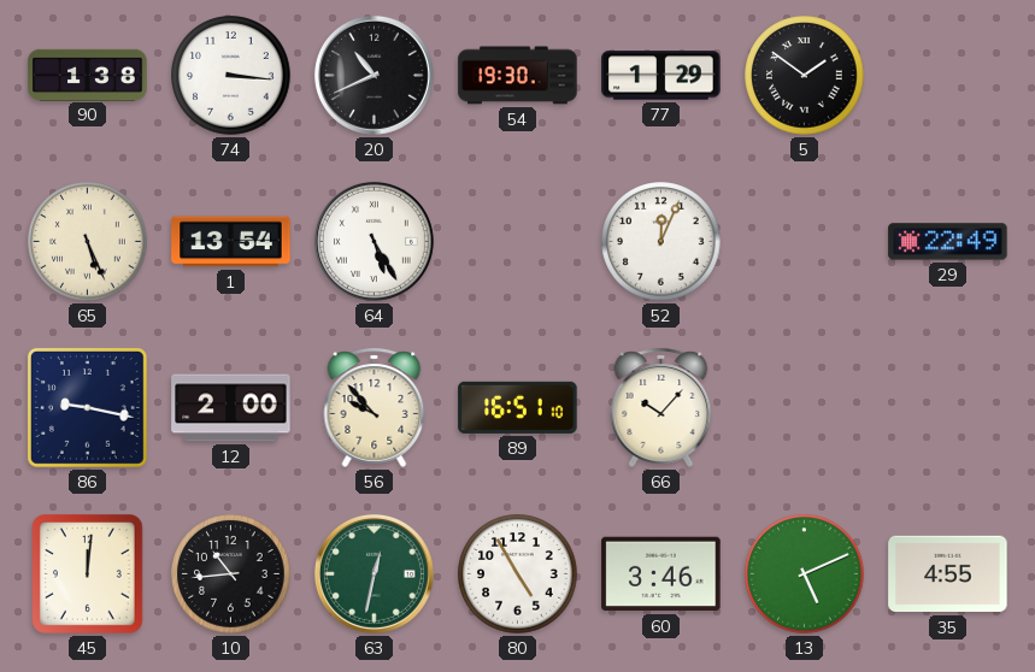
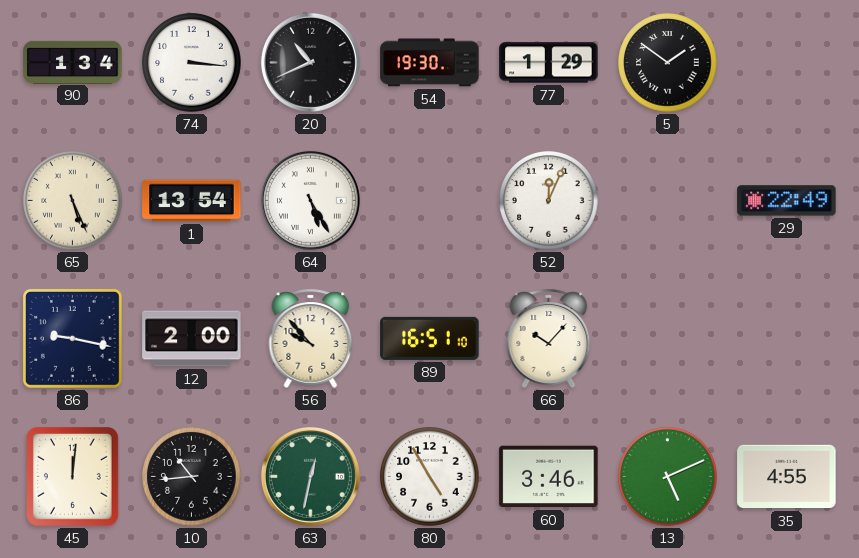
90: 1:38 -> 1:34 (73, 62)
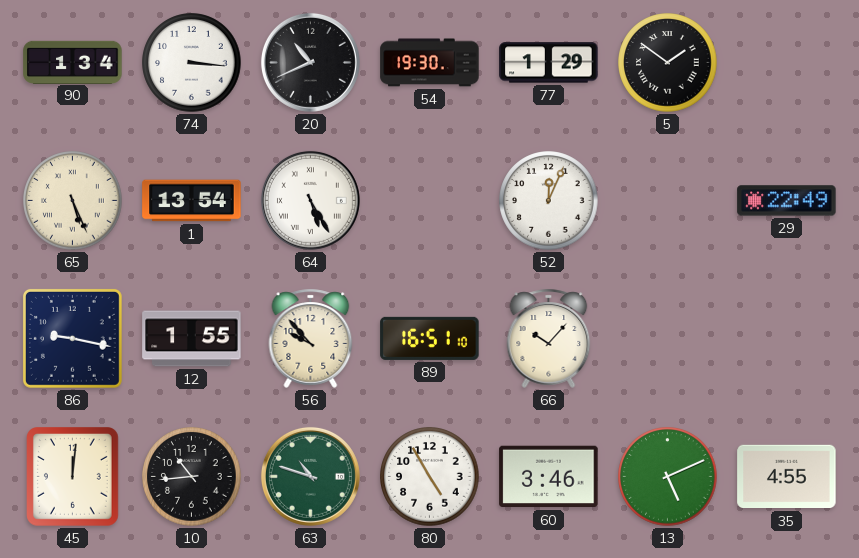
12: 2:00 -> 1:55 (192, 339)
63: 12:32 -> 10:48 (310, 476)
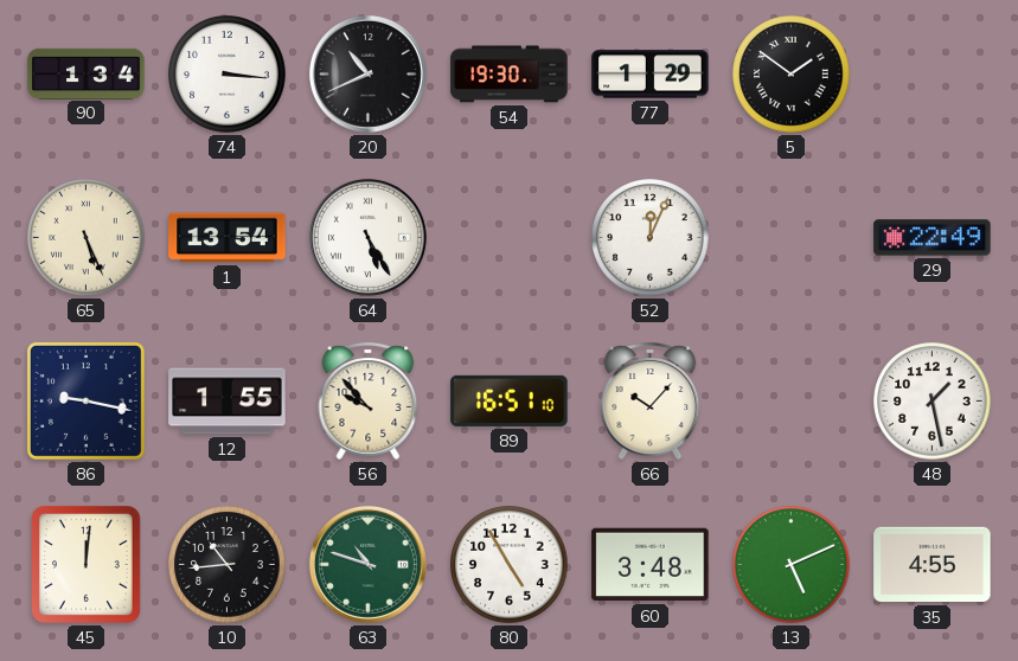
48: none -> 1:28 (933, 402)
60: 3:46 -> 3:48 (651, 565)
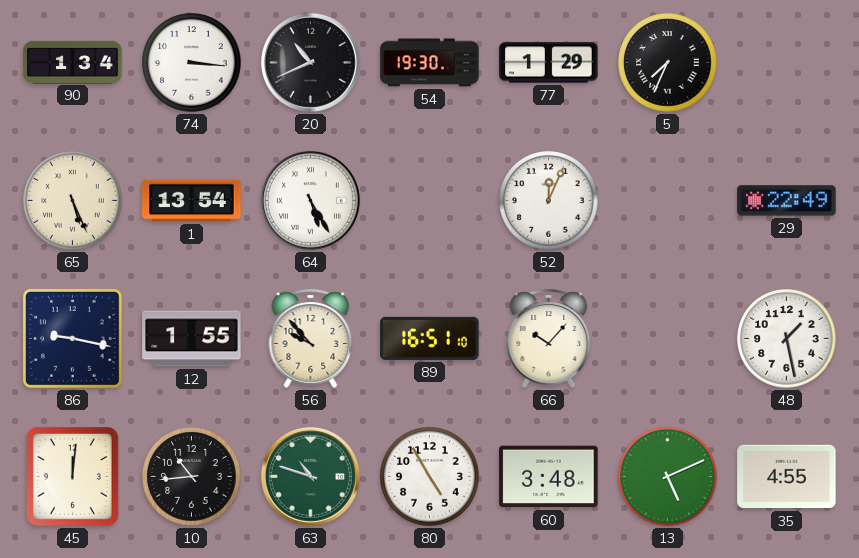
5: 1:51 -> 7:34 (668, 63)
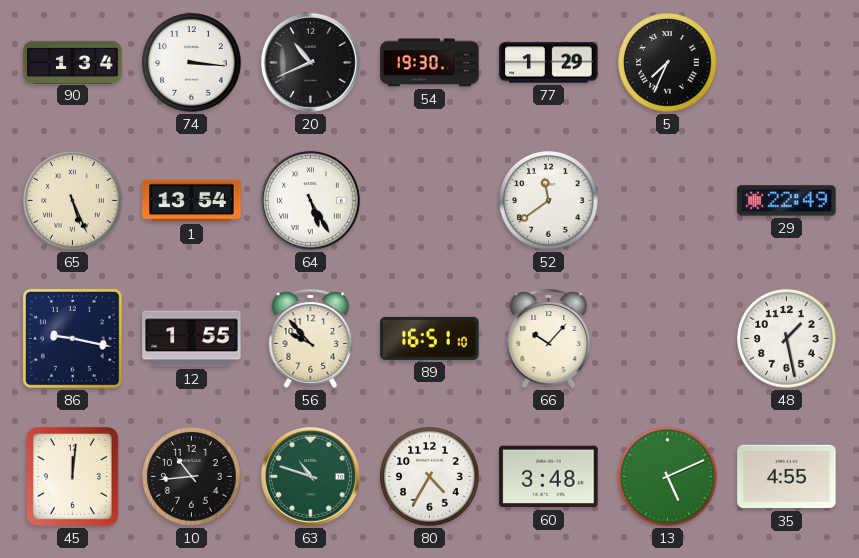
52: 12:04 -> 11:39 (549, 201)
80: 4:55 -> 4:35 (430, 477)
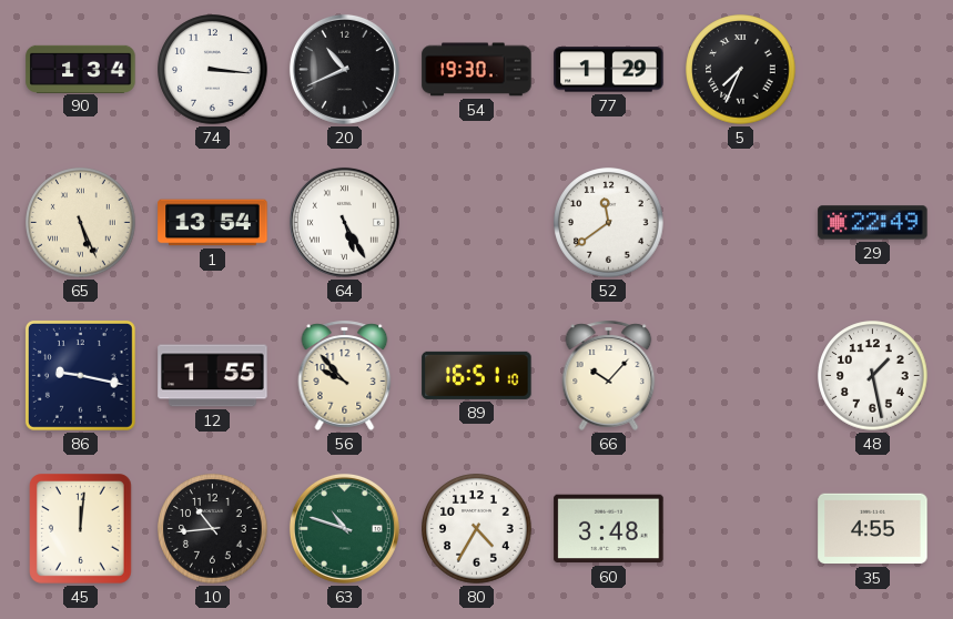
13: 5:11 -> none (668, 477)
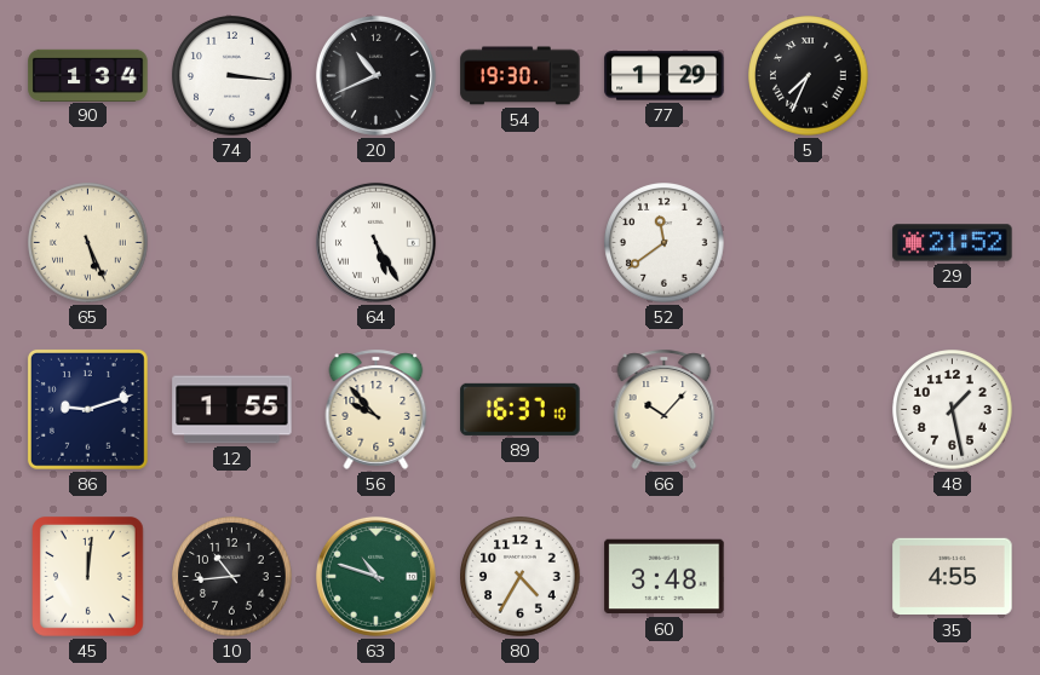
1: 13:54 -> none (213, 223)
29: 22:49 -> 21:52 (953, 243)
86: 9:17 -> 9:12 (87, 409)
89: 16:51 -> 16:37 (521, 409)
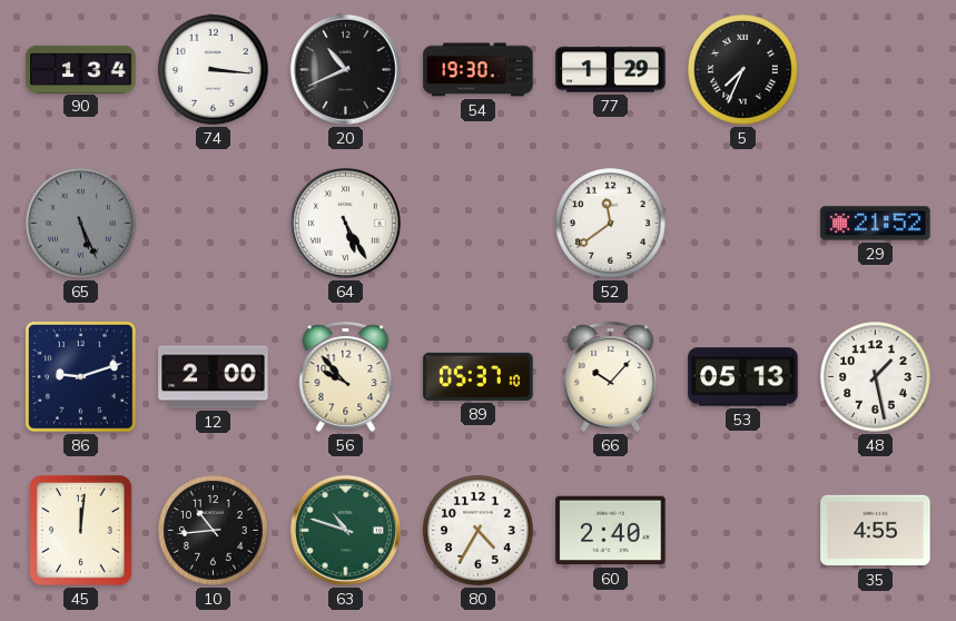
65 dial: cream -> grey (81, 224)
12: 1:55 -> 2:00 (214, 377)
89: 16:37 -> 05:37 (479, 376)
53: none -> 05:13 (743, 377)
60: 3:48 -> 2:40 (611, 531)
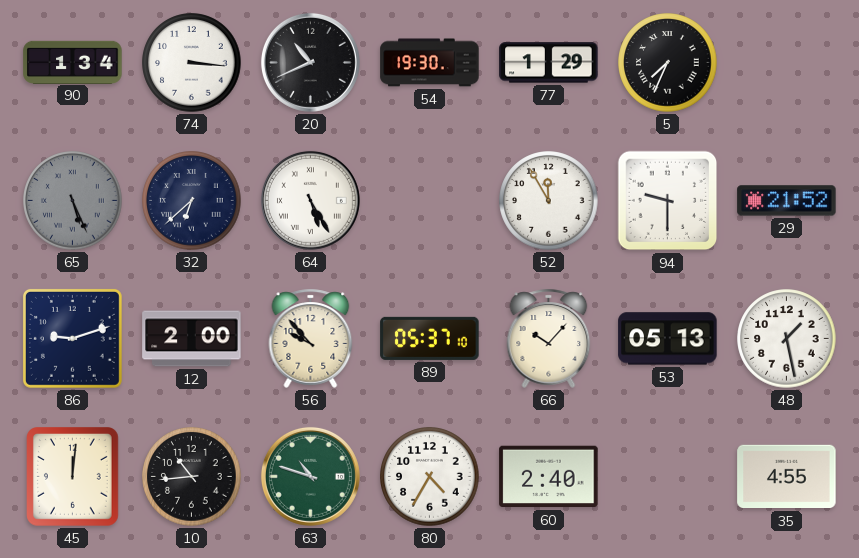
32: none -> 6:38 (192, 201)
52: 11:39 -> 11:55 (549, 201)
94: none -> 9:30 (668, 201)
